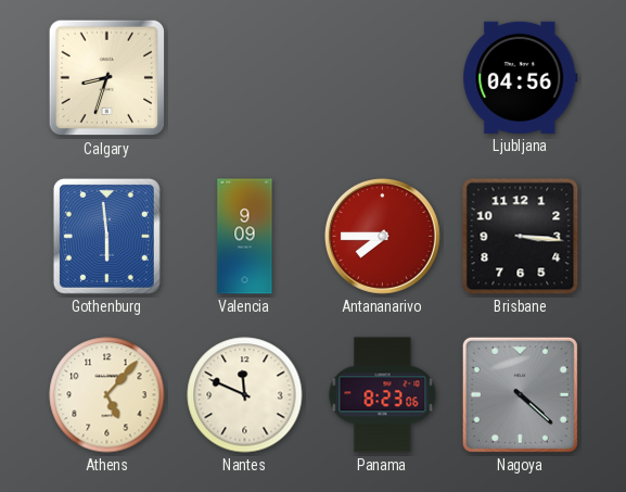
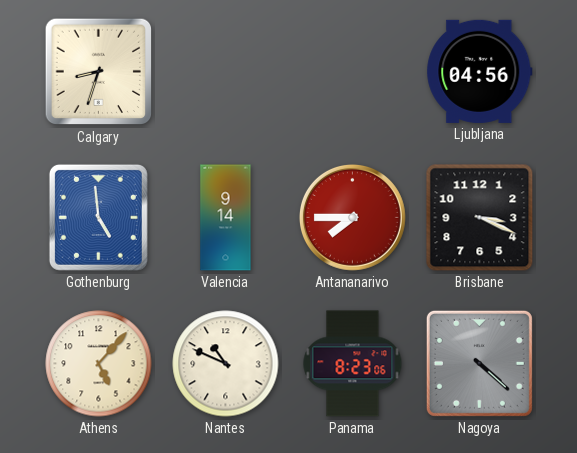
Gothenburg: 5:59 -> 4:59 (98, 217)
Valencia: 9:09 -> 9:14 (226, 218)
Brisbane: 3:16 -> 3:19 (480, 218)
Nantes: 11:49 -> 10:49 (226, 364)
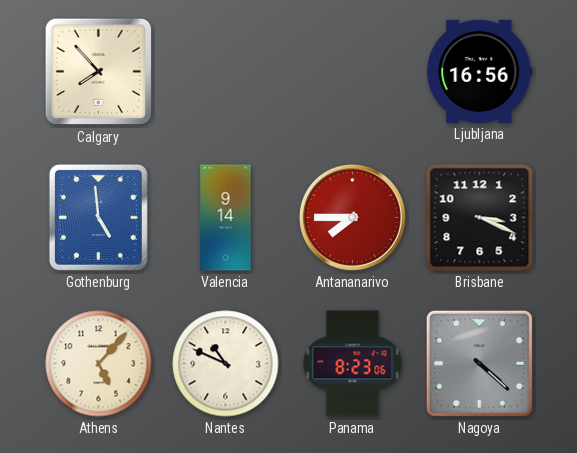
Calgary: 8:33 -> 7:53 (99, 72)
Ljubljana: 04:56 -> 16:56 (480, 71)
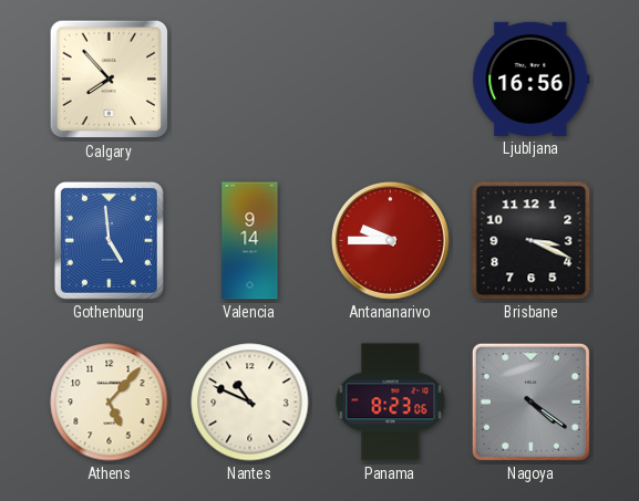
Antananarivo: 7:45 -> 9:45 (390, 240)
Nagoya: 4:22 -> 4:21 (530, 401)
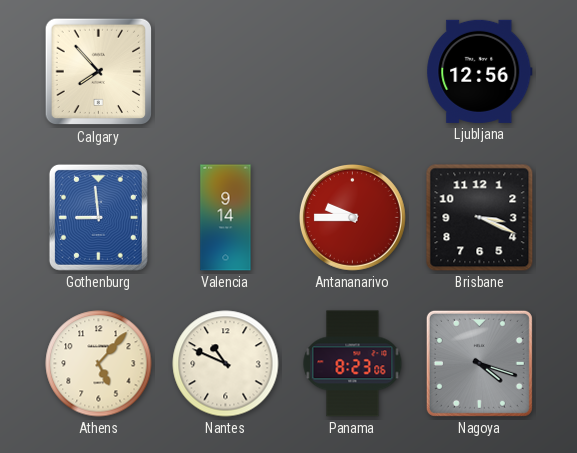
Ljubljana: 16:56 -> 12:56 (480, 71)
Gothenburg: 4:59 -> 8:59 (98, 217)
Nagoya: 4:21 -> 4:18 (479, 363)
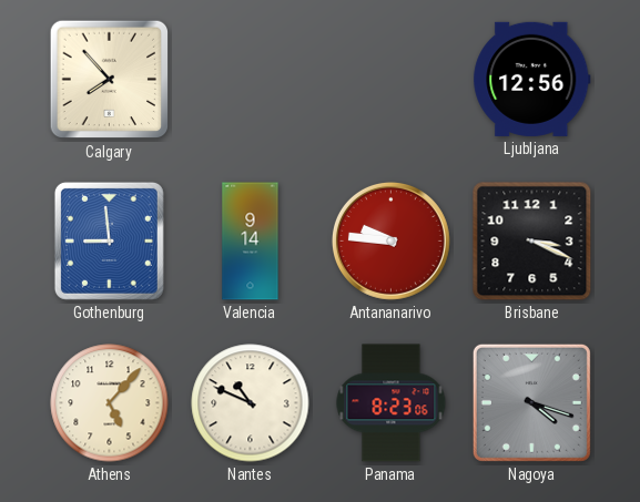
Antananarivo: 9:45 -> 9:46 (390, 240)
